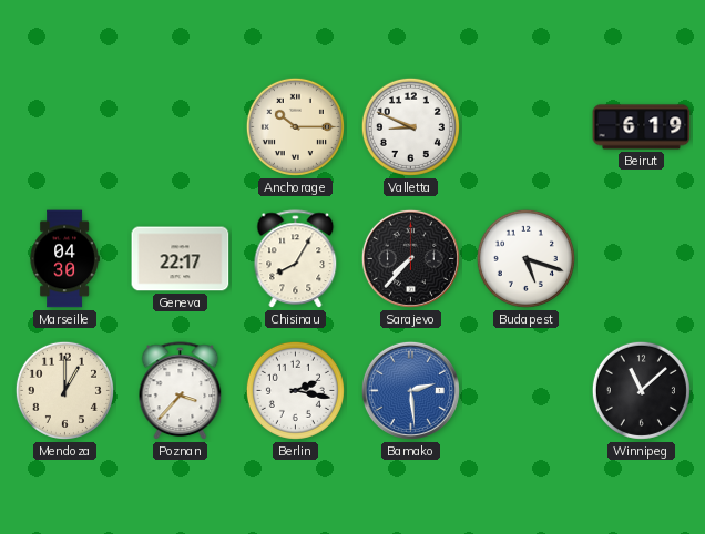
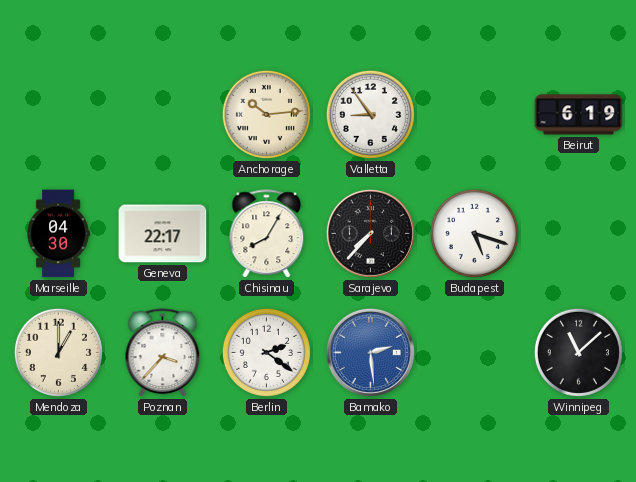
Anchorage: 10:15 -> 10:14 (266, 114)
Valletta: 8:49 -> 8:54 (370, 114)
Berlin: 2:17 -> 2:21 (266, 352)
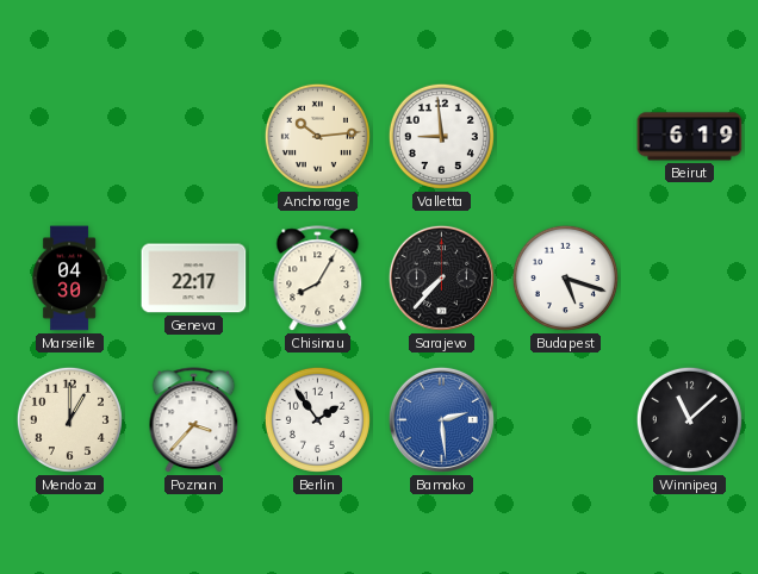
Valletta: 8:54 -> 8:59 (441, 136)
Berlin: 2:21 -> 1:54 (317, 419)
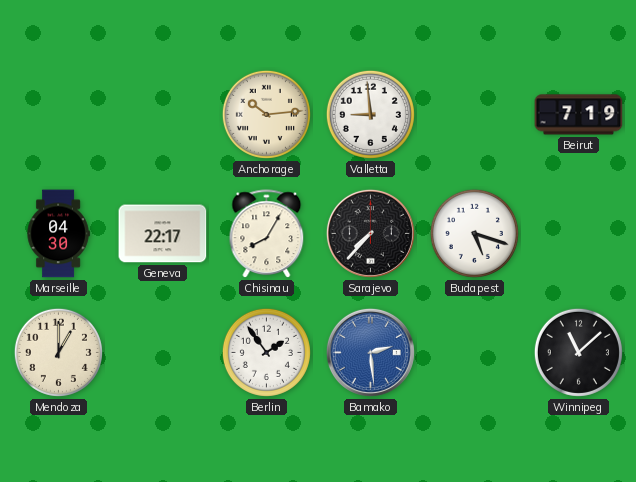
Beirut: 6:19 -> 7:19 (579, 115)
Poznan: 3:37 -> none (194, 420)
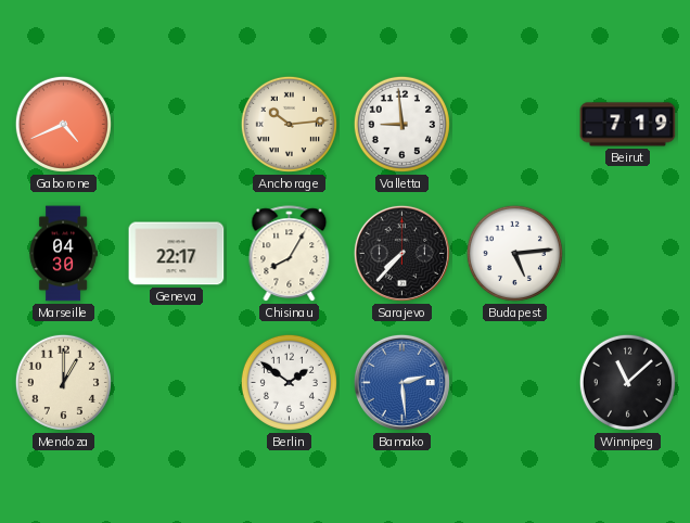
Gaborone: none -> 4:41 (63, 124)
Budapest: 5:18 -> 5:14 (514, 253)
Berlin: 1:54 -> 1:51 (289, 382)
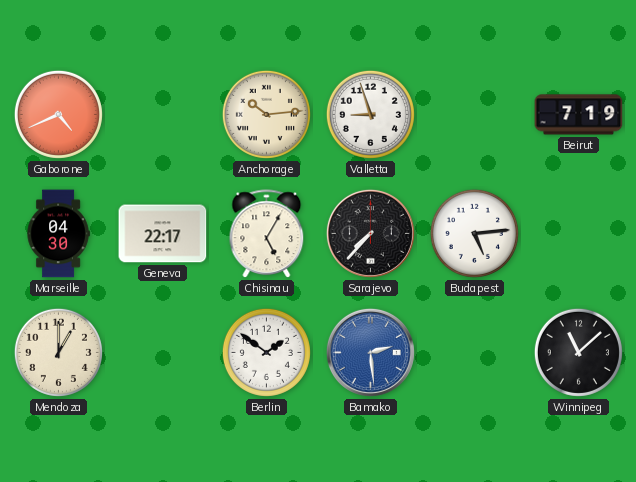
Valletta: 8:59 -> 8:57 (370, 114)
Chisinau: 8:05 -> 5:05 (267, 234)
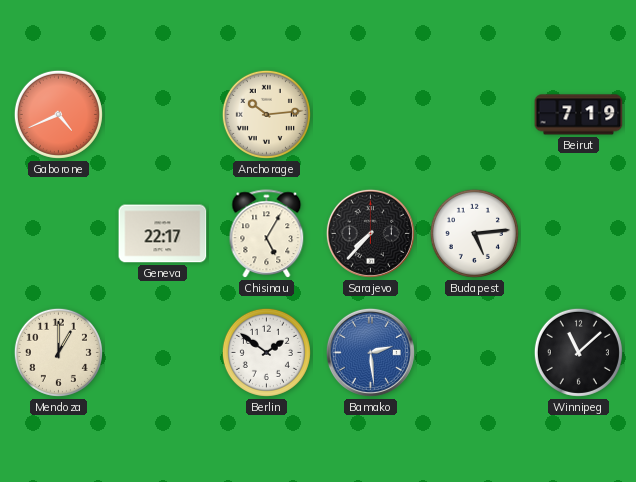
Valletta: 8:57 -> none (370, 114)
Marseille: 04:30 -> none (58, 234)
